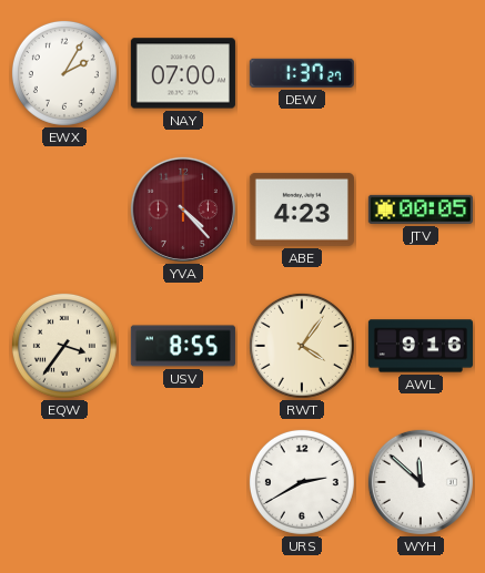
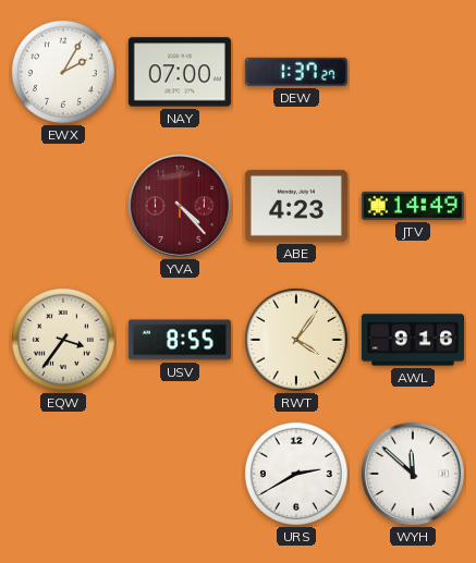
JTV: 00:05 -> 14:49 (413, 206)
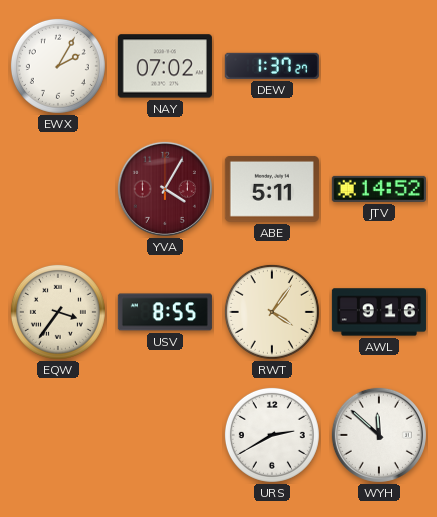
NAY: 07:00 -> 07:02 (165, 66)
YVA: 4:23 -> 4:05 (165, 189)
ABE: 4:23 -> 5:11 (272, 189)
JTV: 14:49 -> 14:52 (379, 189)
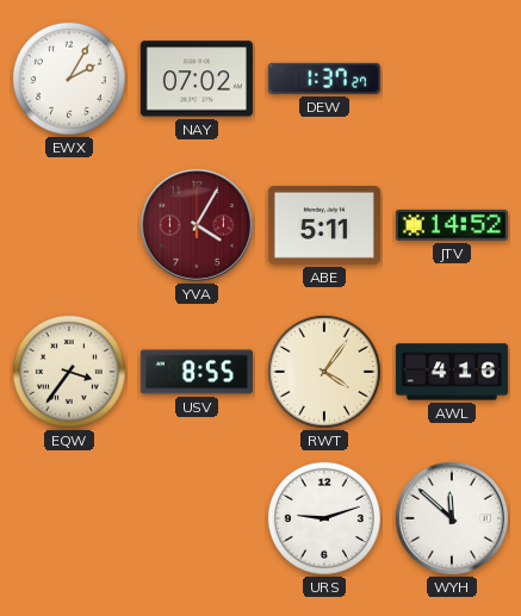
AWL: 9:16 -> 4:16 (452, 372)
URS: 2:40 -> 9:12 (324, 518)
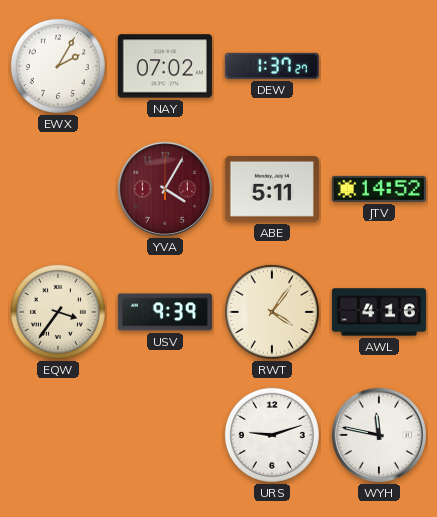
USV: 8:55 -> 9:39 (165, 312)
WYH: 11:52 -> 11:47 (379, 435)
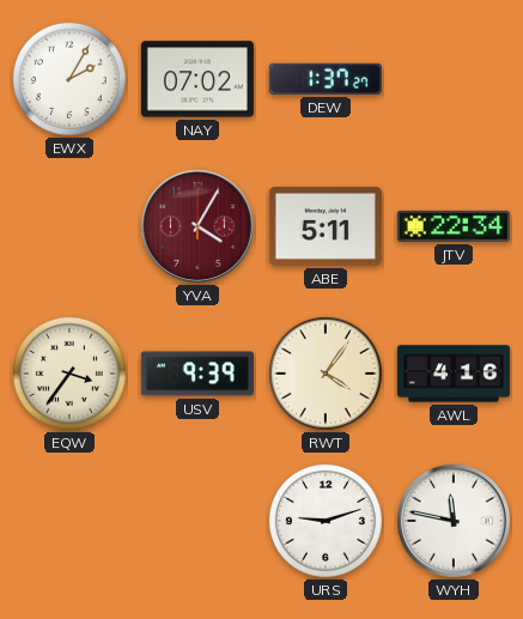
JTV: 14:52 -> 22:34 (454, 226)
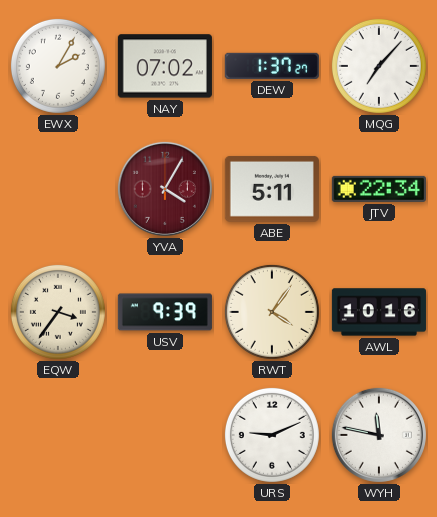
MQG: none -> 7:07 (379, 66)
AWL: 4:16 -> 10:16 (379, 312)
URS: 9:12 -> 9:11 (272, 435)
